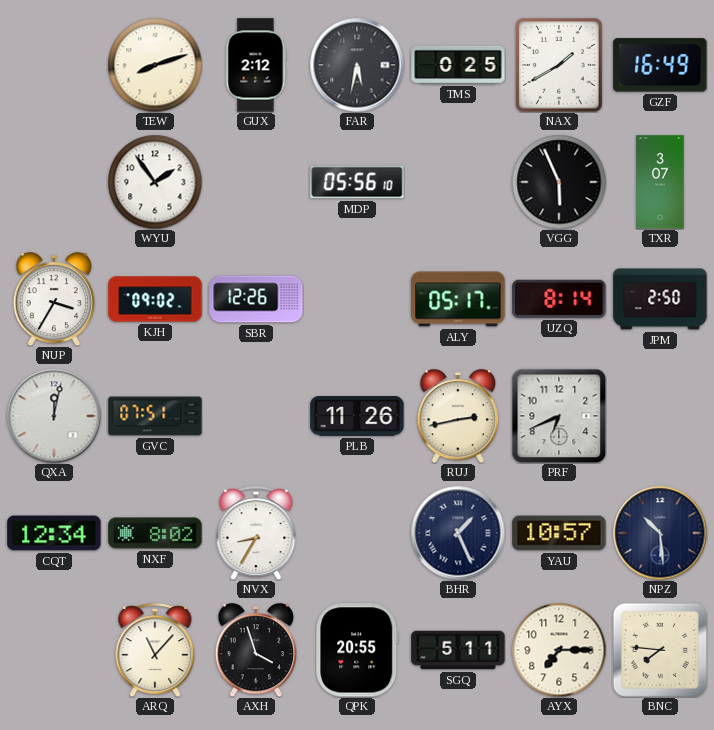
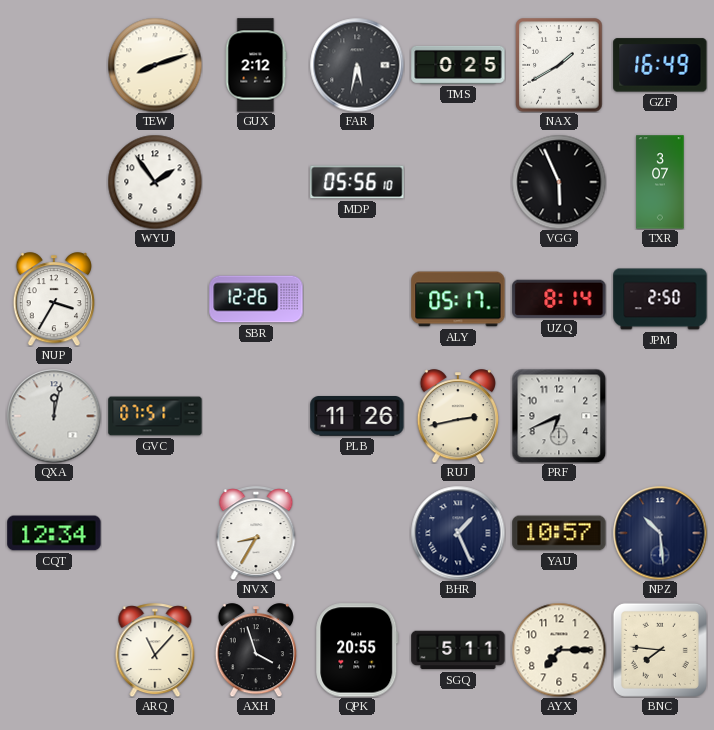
KJH: 09:02 -> none (155, 299)
NXF: 8:02 -> none (155, 533)
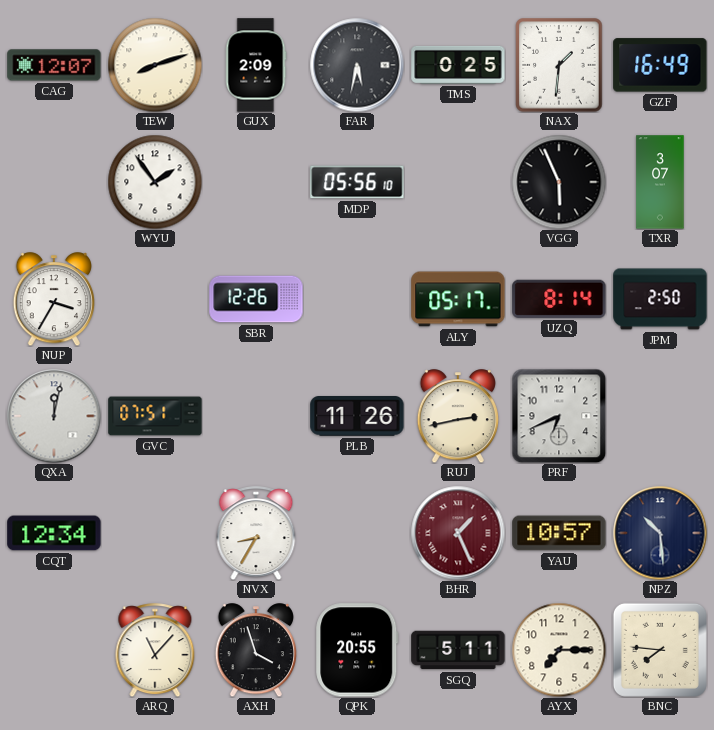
CAG: none -> 12:07 (54, 65)
GUX: 2:12 -> 2:09 (256, 65)
NAX: 1:40 -> 1:31 (559, 65)
BHR dial: navy -> burgundy (458, 533)
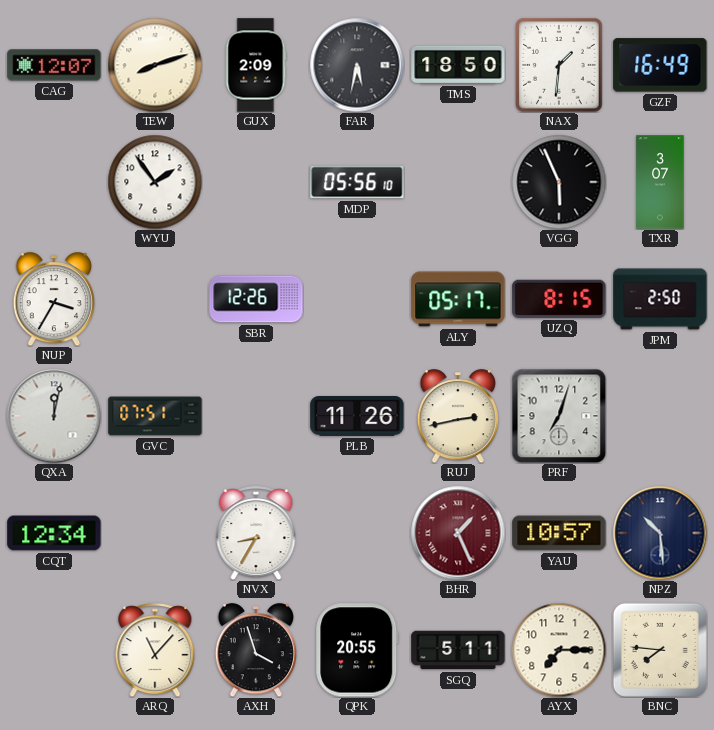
TMS: 0:25 -> 18:50 (458, 65)
UZQ: 8:14 -> 8:15 (559, 299)
PRF: 6:41 -> 7:03 (559, 416)
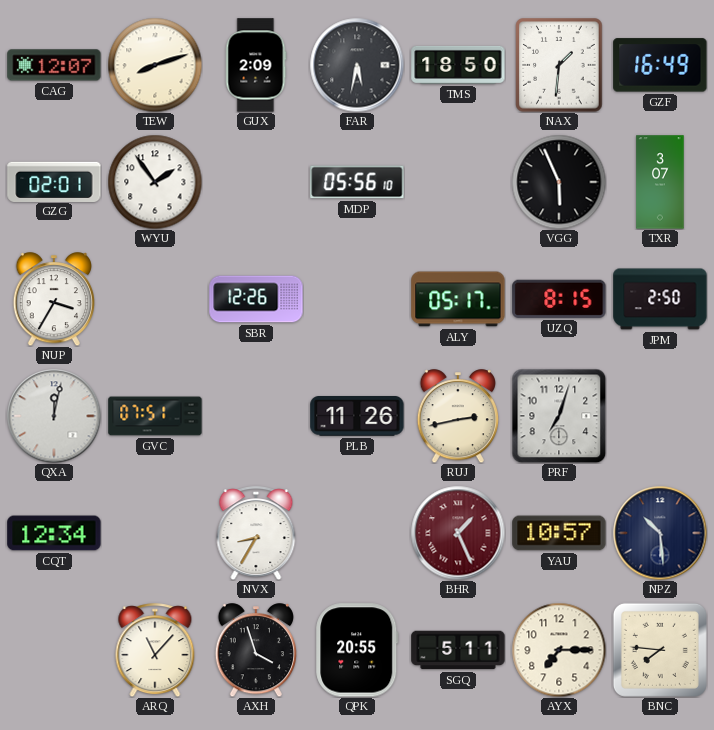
GZG: none -> 02:01 (54, 181)
